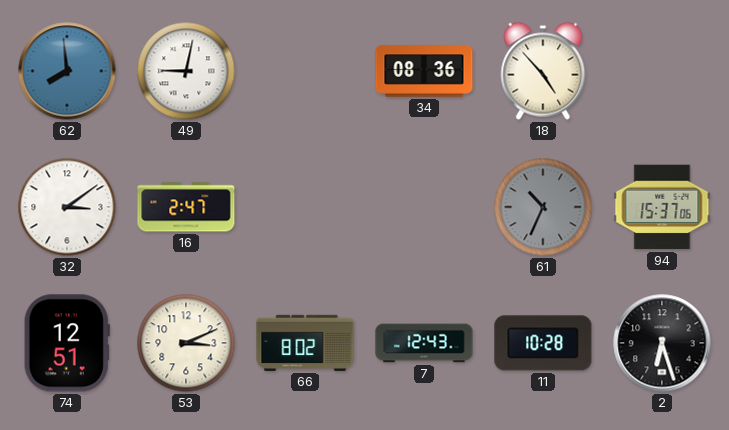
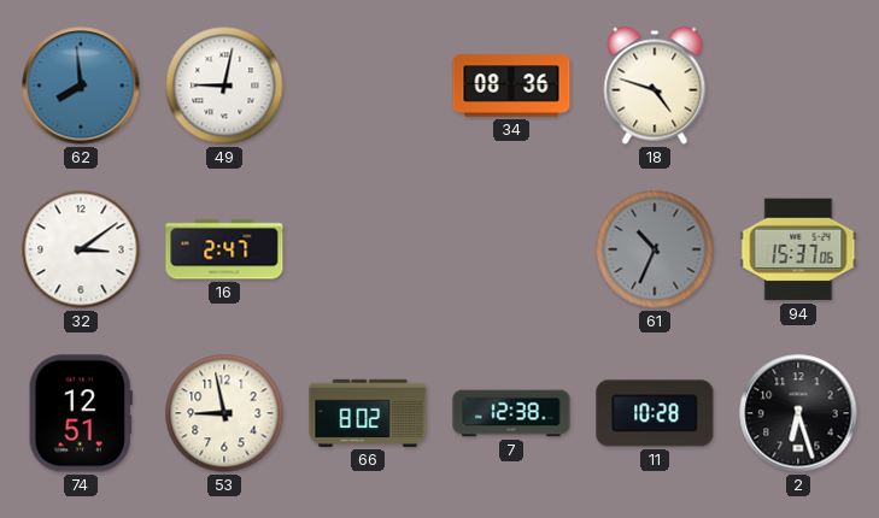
18: 4:53 -> 4:48 (655, 86)
53: 3:11 -> 8:58 (224, 413)
7: 12:43 -> 12:38 (511, 413)
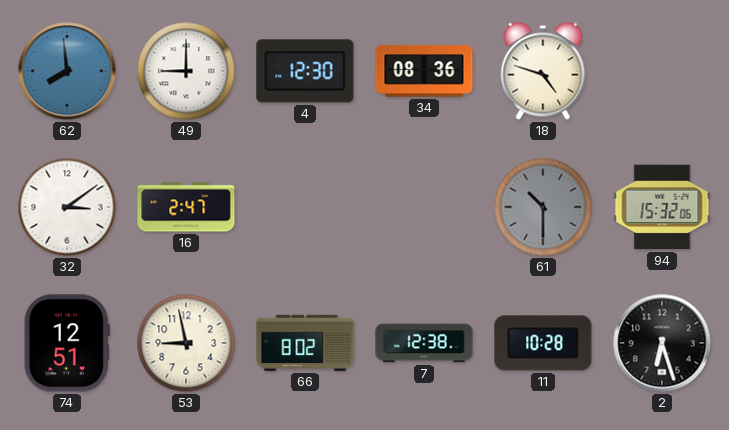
49: 9:02 -> 9:00 (186, 71)
4: none -> 12:30 (305, 71)
61: 10:34 -> 10:30 (543, 207)
94: 15:37 -> 15:32 (662, 207)
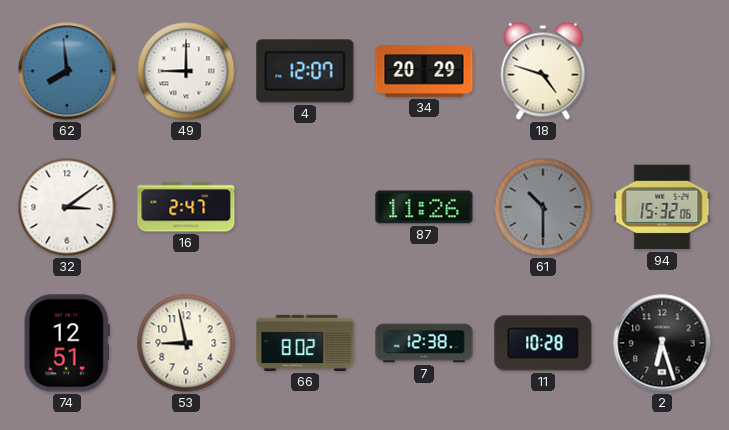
4: 12:30 -> 12:07 (305, 71)
34: 08:36 -> 20:29 (424, 71)
87: none -> 11:26 (424, 207)
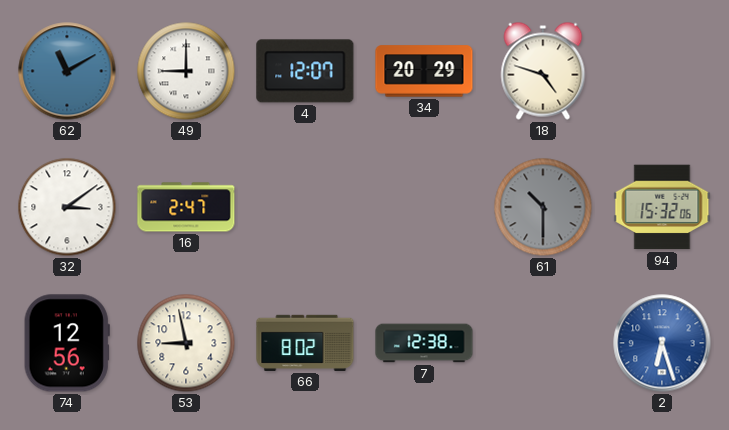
62: 7:59 -> 11:10 (67, 71)
87: 11:26 -> none (424, 207)
74: 12:51 -> 12:56 (67, 343)
11: 10:28 -> none (543, 343)
2 dial: black -> blue (662, 343)
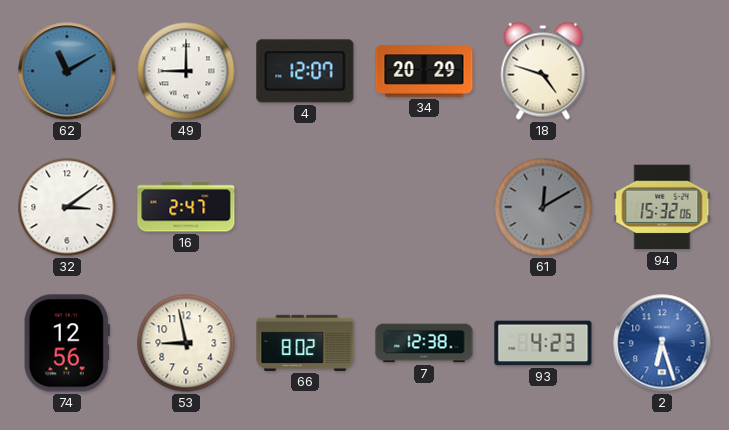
61: 10:30 -> 12:10 (543, 207)
93: none -> 4:23 (543, 343)
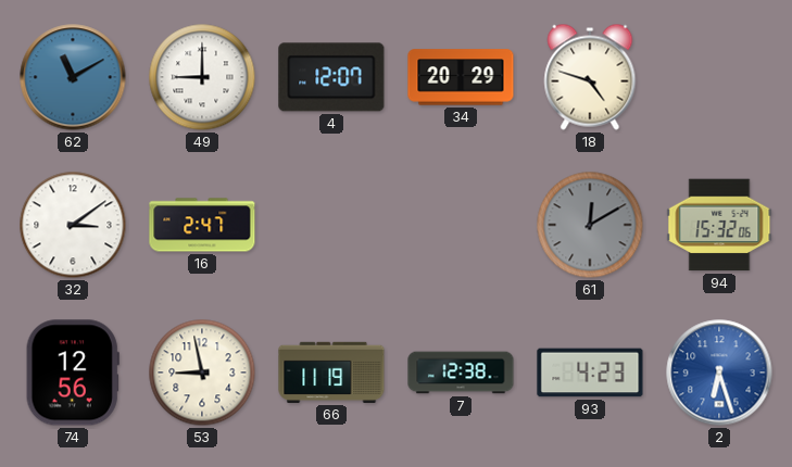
66: 8:02 -> 11:19 (331, 373)
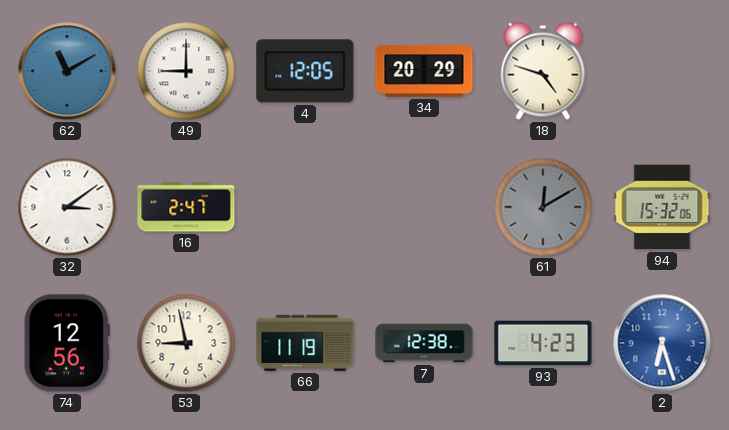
4: 12:07 -> 12:05 (305, 71)
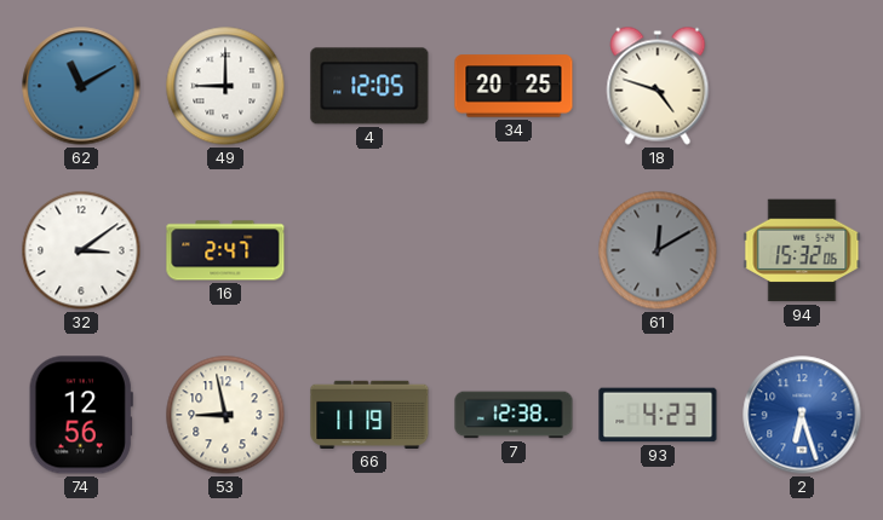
34: 20:29 -> 20:25 (514, 86)
